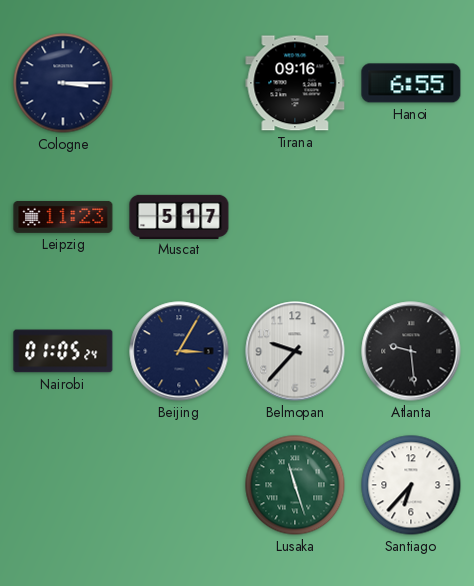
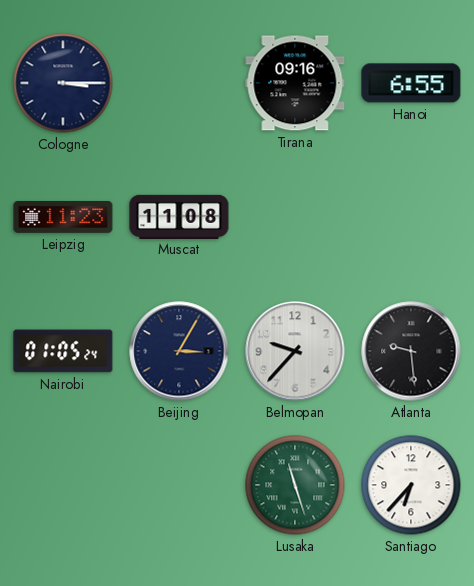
Muscat: 5:17 -> 11:08 (179, 216)
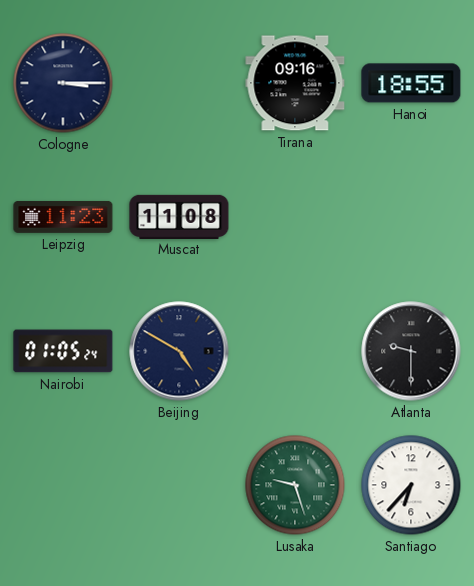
Hanoi: 6:55 -> 18:55 (411, 83)
Beijing: 3:05 -> 4:50 (179, 351)
Belmopan: 9:37 -> none (295, 351)
Atlanta: 9:29 -> 9:30 (411, 351)
Lusaka: 11:27 -> 9:27 (295, 485)
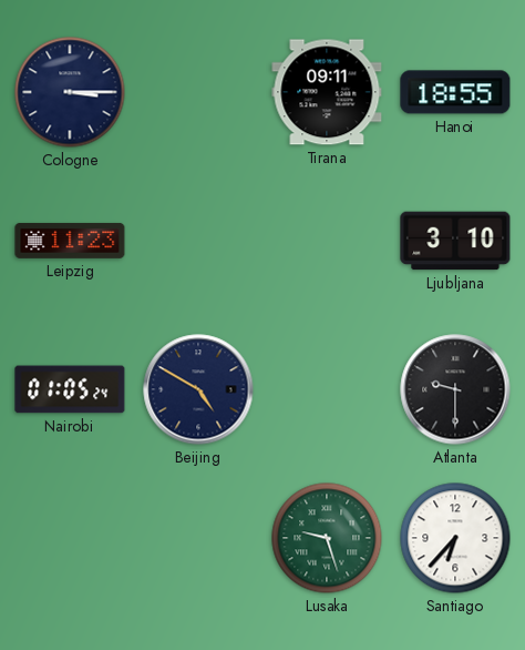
Tirana: 09:16 -> 09:11 (327, 92)
Muscat: 11:08 -> none (179, 216)
Ljubljana: none -> 3:10 (455, 241)
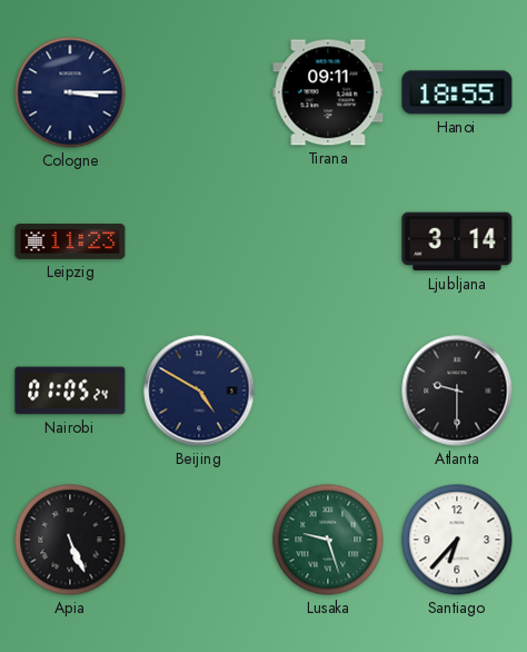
Ljubljana: 3:10 -> 3:14 (457, 241)
Apia: none -> 5:26 (70, 540)
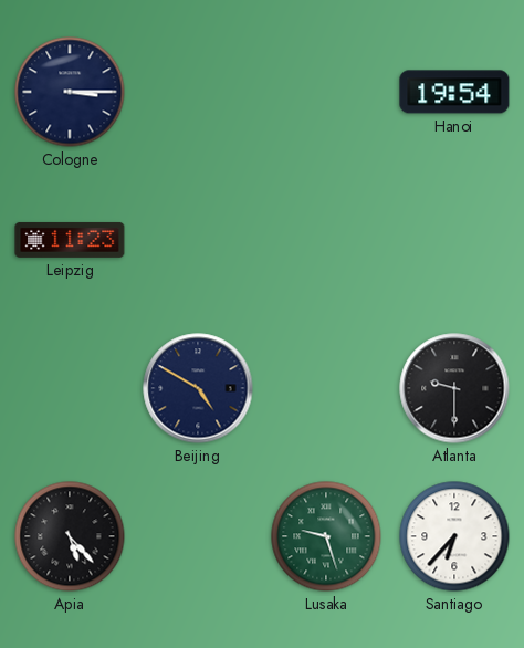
Tirana: 09:11 -> none (328, 92)
Hanoi: 18:55 -> 19:54 (454, 92)
Ljubljana: 3:14 -> none (457, 241)
Nairobi: 01:05 -> none (70, 391)
Apia: 5:26 -> 5:23 (70, 536)
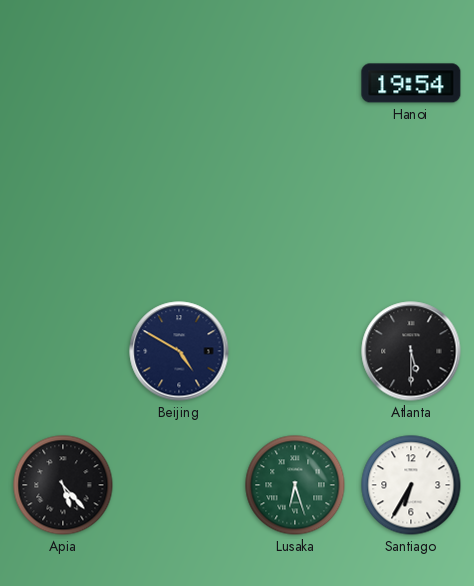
Cologne: 3:15 -> none (70, 92)
Leipzig: 11:23 -> none (70, 240)
Atlanta: 9:30 -> 5:30 (411, 351)
Lusaka: 9:27 -> 6:27 (295, 485)
Santiago: 6:37 -> 6:35 (411, 485)
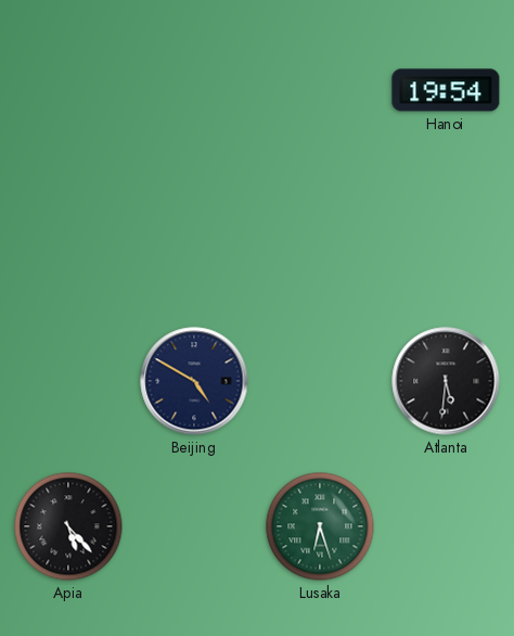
Atlanta: 5:30 -> 5:31 (446, 381)
Santiago: 6:35 -> none (411, 485)
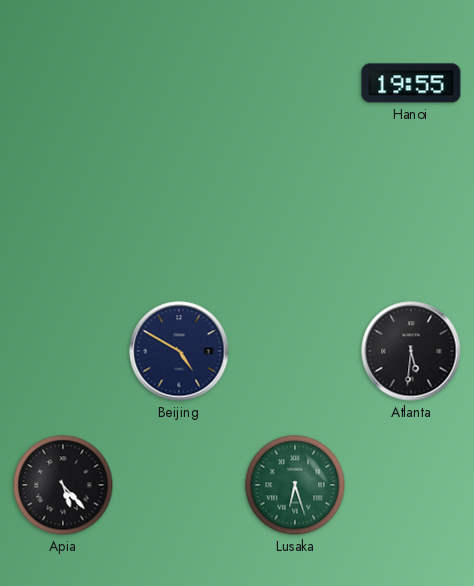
Hanoi: 19:54 -> 19:55 (411, 83)
